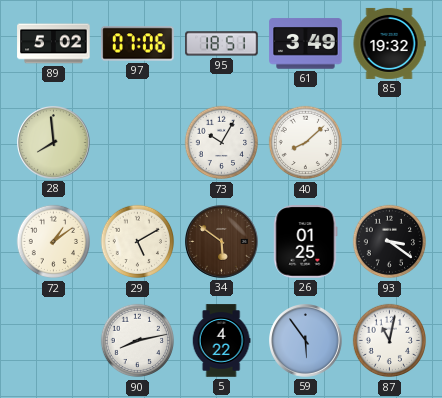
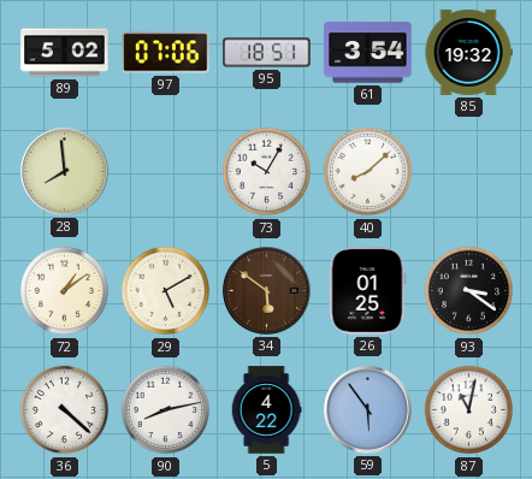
61: 3:49 -> 3:54 (368, 53)
36: none -> 4:22 (65, 410)
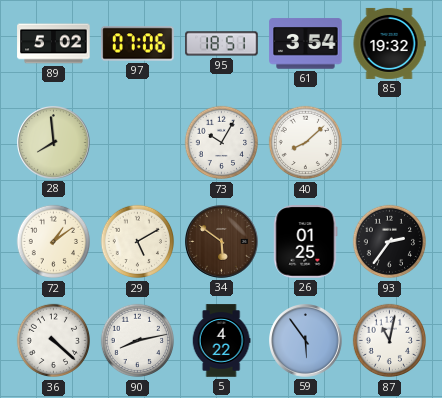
93: 3:21 -> 2:36 (390, 242)
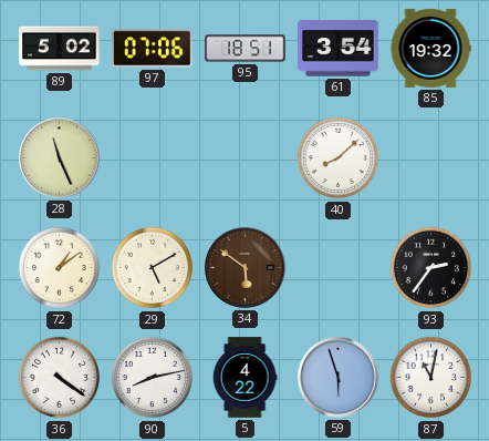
28: 7:59 -> 11:26 (60, 158)
73: 10:05 -> none (222, 143)
26: 01:25 -> none (306, 242)
36: 4:22 -> 4:21 (60, 378)
59: 5:54 -> 5:57 (339, 378)
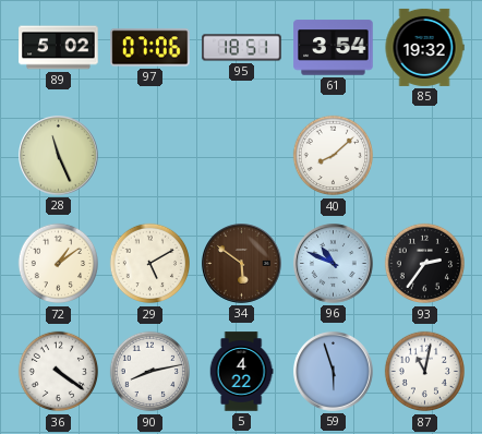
96: none -> 10:49 (334, 264)
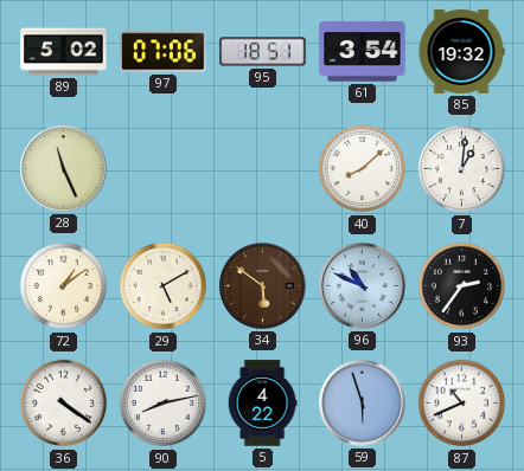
7: none -> 1:01 (462, 169)
87: 11:02 -> 10:41 (462, 404)
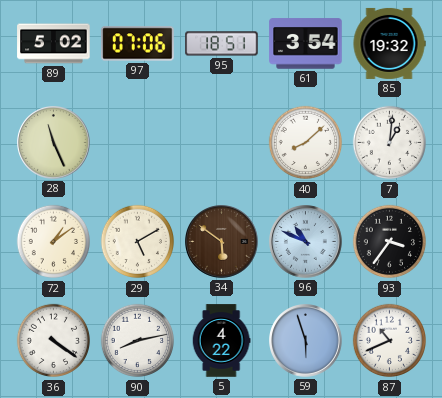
93: 2:36 -> 3:36 (390, 242)
